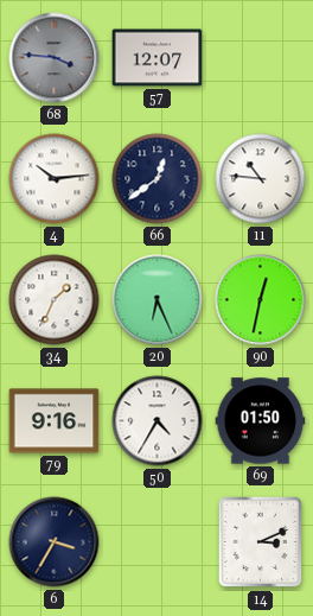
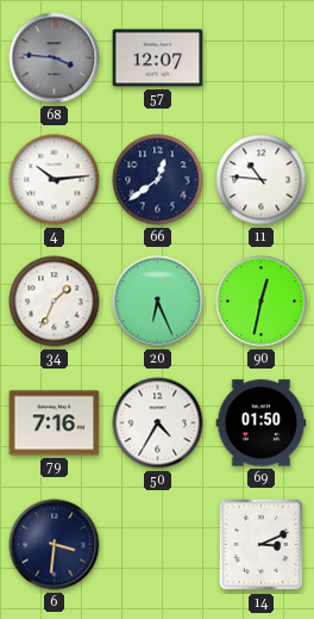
79: 9:16 -> 7:16 (55, 423)
6: 3:35 -> 3:31 (55, 545)
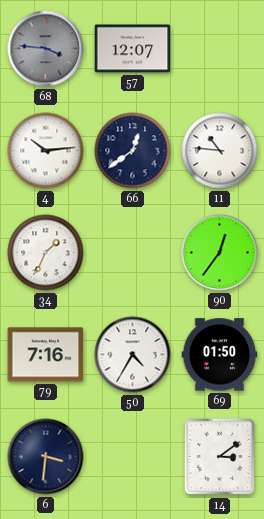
20: 6:26 -> none (158, 302)
90: 12:32 -> 12:36 (220, 253)
14: 3:11 -> 3:09 (220, 457)
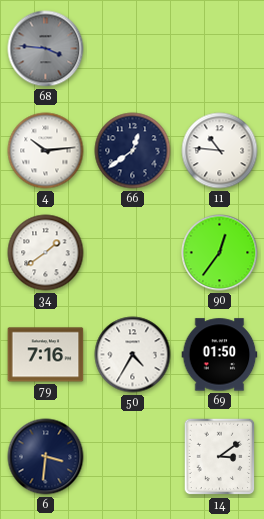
57: 12:07 -> none (133, 49)
34: 1:34 -> 1:39 (46, 253)
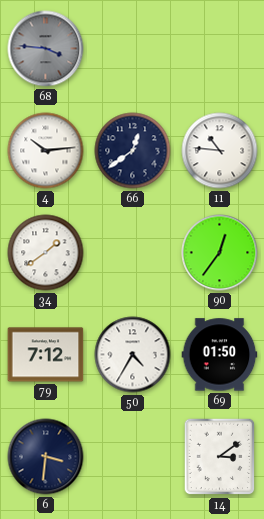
79: 7:16 -> 7:12 (46, 355)
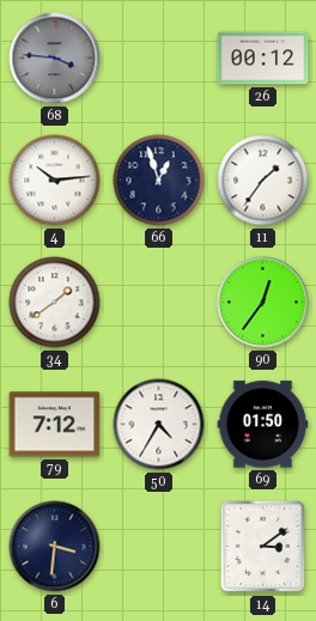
26: none -> 00:12 (263, 59)
66: 12:39 -> 12:57 (159, 181)
11: 10:46 -> 1:36 (263, 181)
